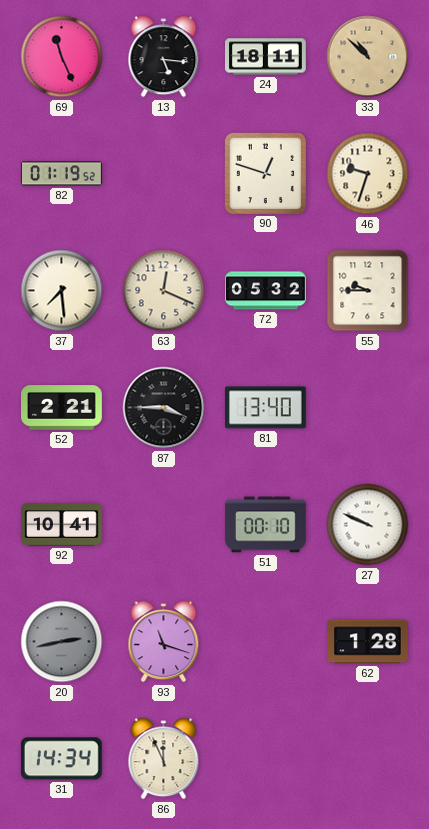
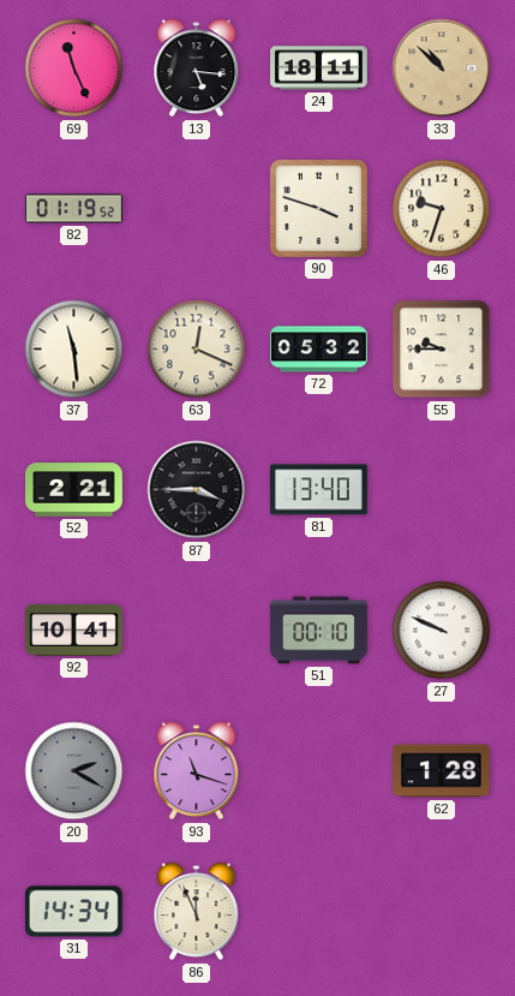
90: 12:48 -> 3:48 (318, 208)
37: 7:29 -> 11:29 (74, 350)
20: 2:43 -> 2:20 (74, 771)
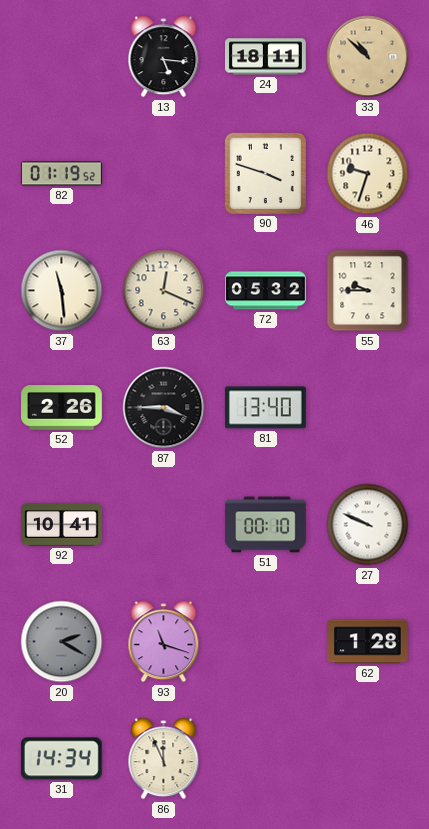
69: 11:26 -> none (74, 68)
52: 2:21 -> 2:26 (62, 408)
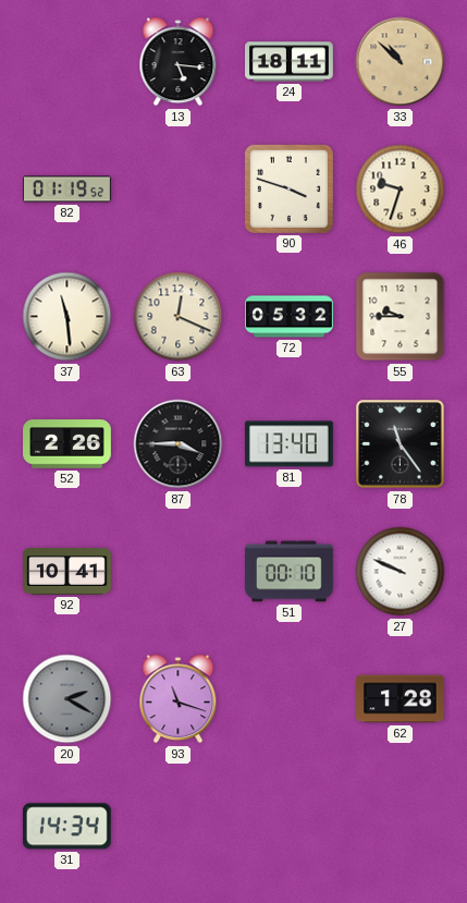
78: none -> 11:24 (401, 444)
86: 11:56 -> none (164, 759)
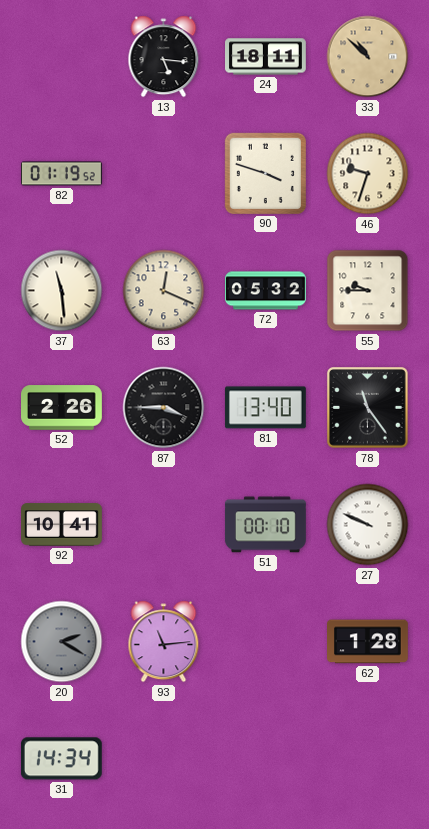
93: 11:18 -> 11:14 (164, 642)
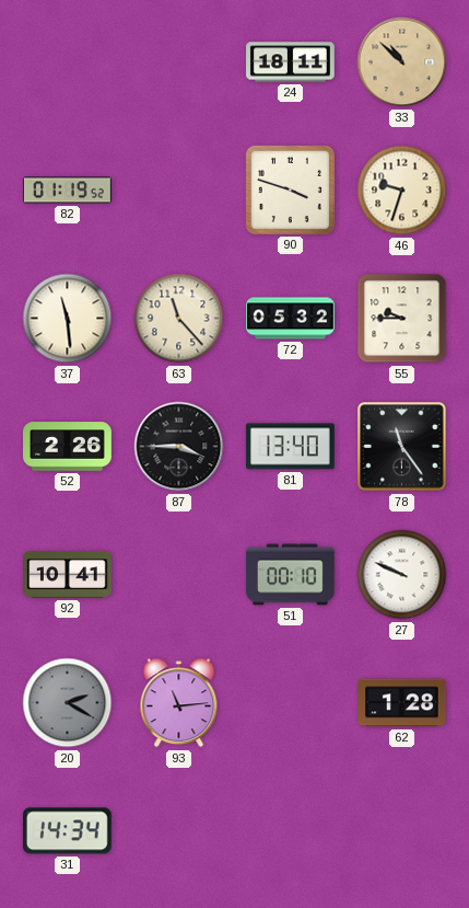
13: 5:16 -> none (164, 57)
63: 12:19 -> 11:23 (179, 319)
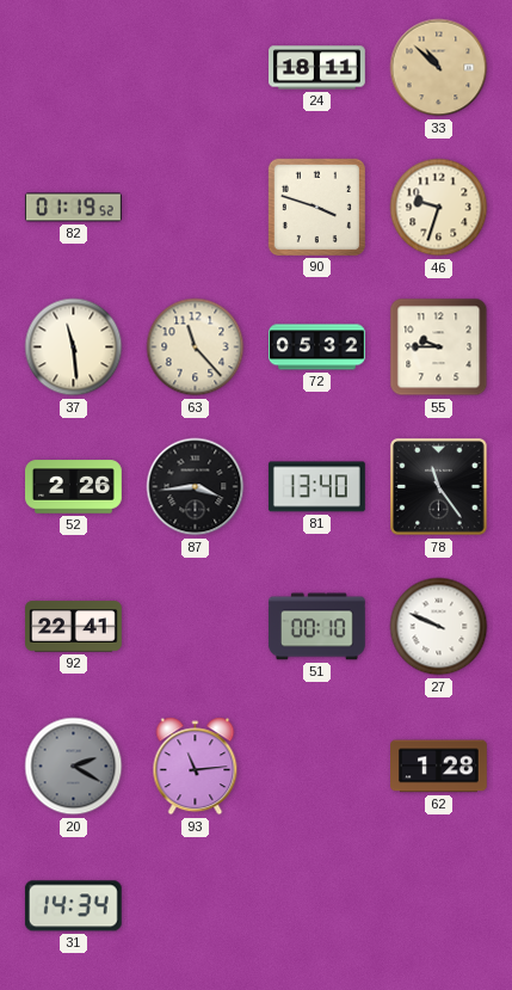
87: 3:45 -> 3:44 (196, 487)
92: 10:41 -> 22:41 (74, 627)
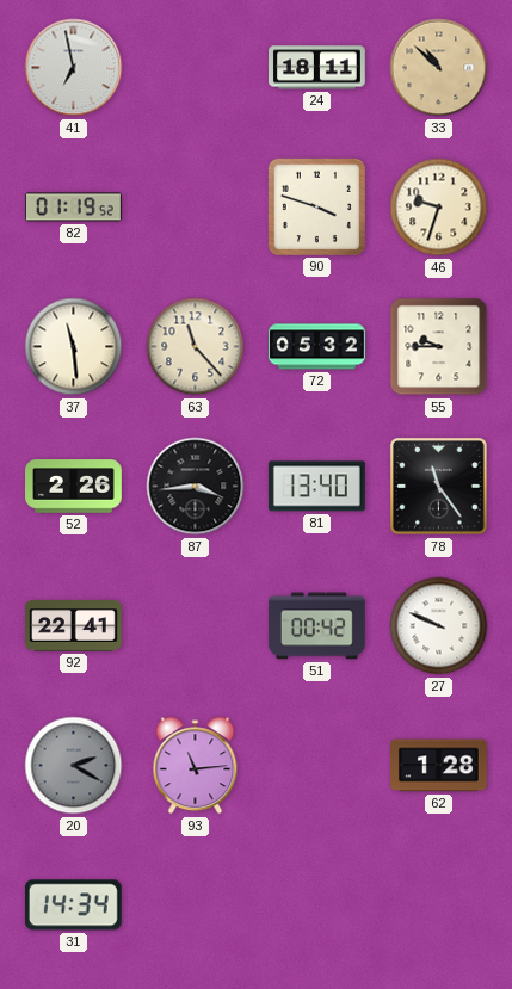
41: none -> 6:58 (74, 68)
51: 00:10 -> 00:42 (316, 626)
